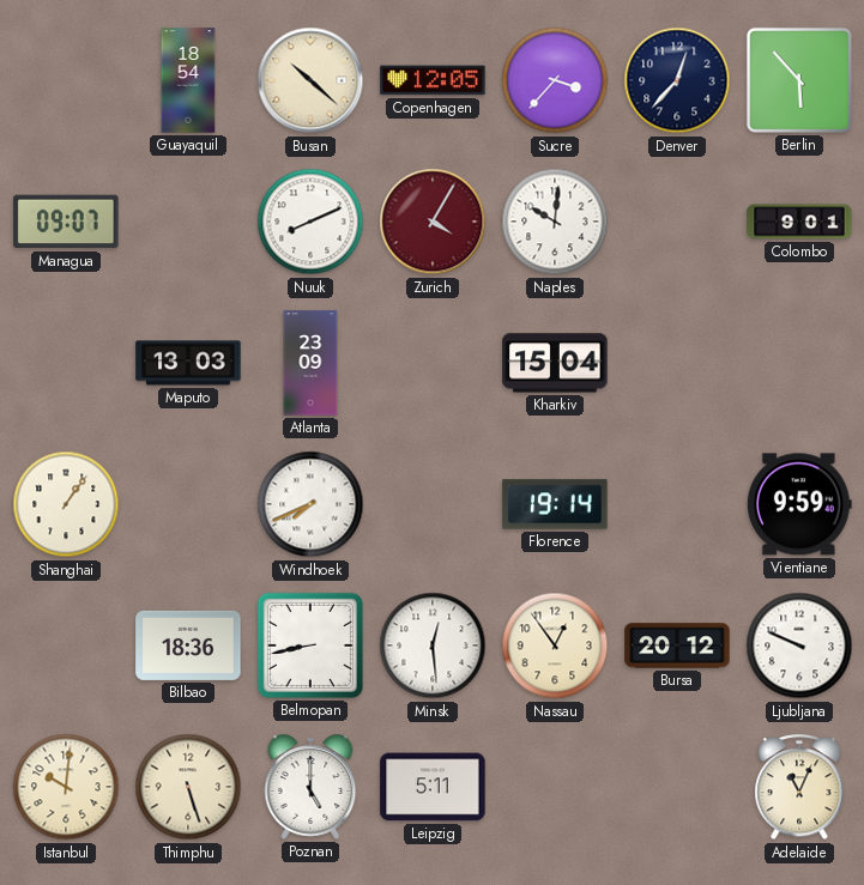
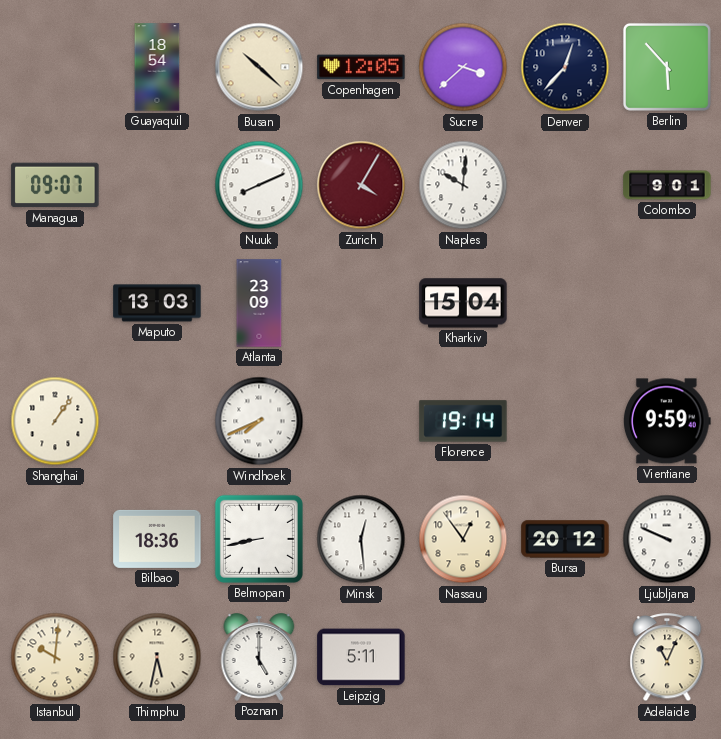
Sucre: 3:37 -> 3:38 (463, 67)
Thimphu: 5:27 -> 5:32 (157, 657)
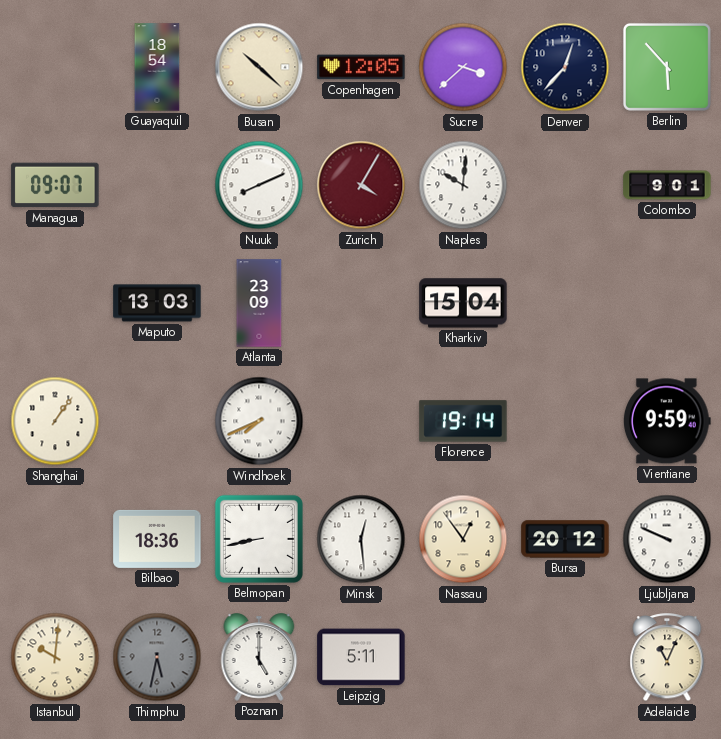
Thimphu dial: cream -> grey (157, 657)
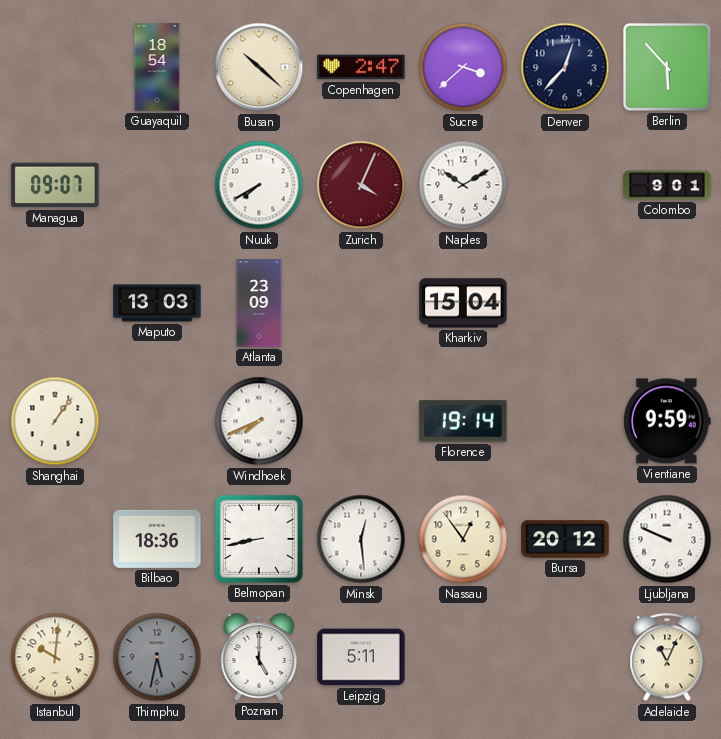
Copenhagen: 12:05 -> 2:47 (361, 67)
Nuuk: 8:11 -> 7:40 (259, 185)
Zurich: 4:05 -> 4:04 (361, 185)
Naples: 10:01 -> 10:10 (463, 185)
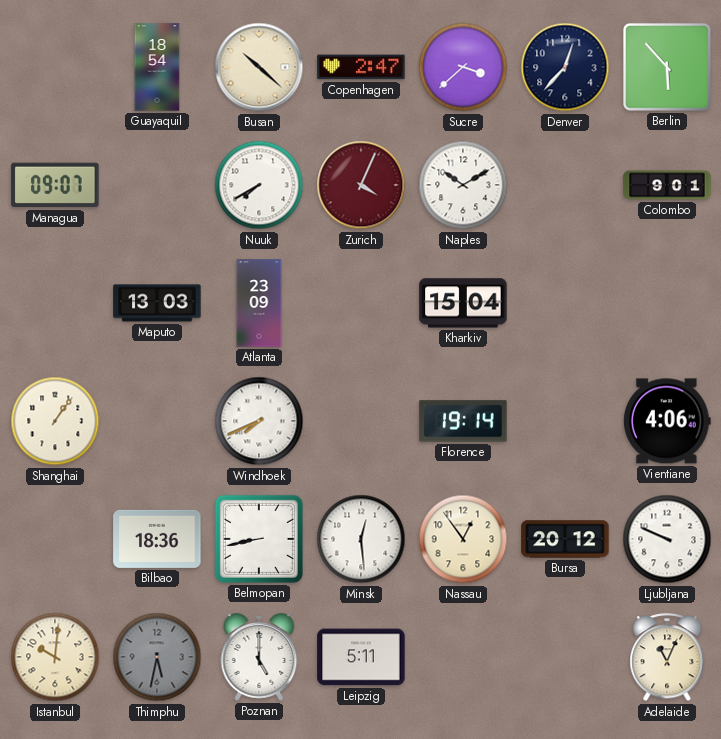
Vientiane: 9:59 -> 4:06 (667, 421)
